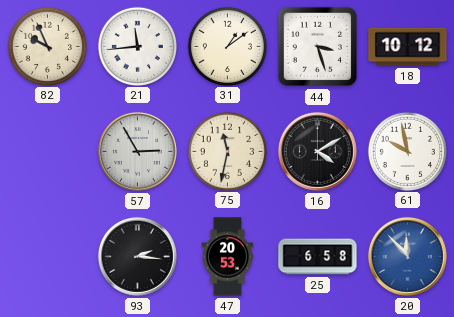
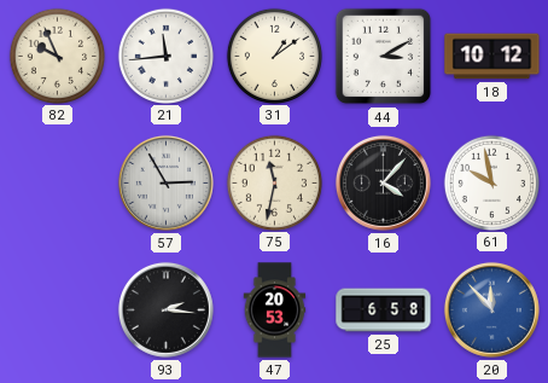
44: 3:27 -> 3:10 (384, 57)
16: 4:10 -> 4:07 (383, 182)
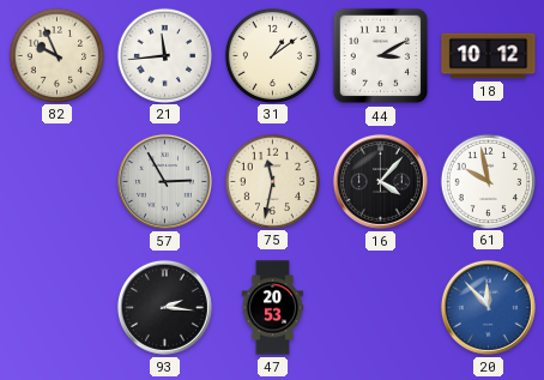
25: 6:58 -> none (384, 311)
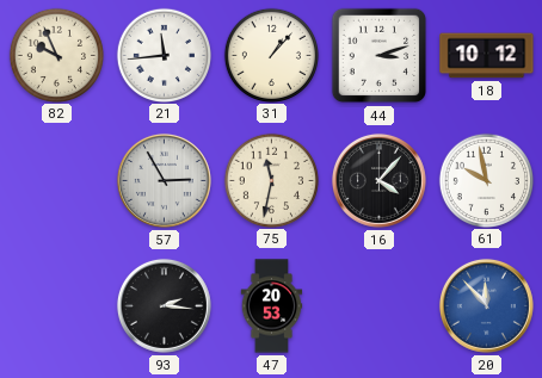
31: 1:09 -> 1:07 (271, 55)
44: 3:10 -> 3:12 (380, 56)
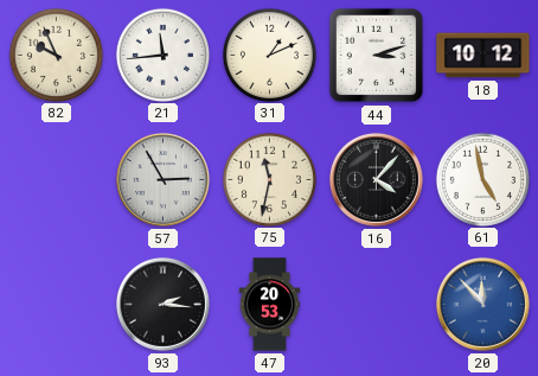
31: 1:07 -> 1:11 (269, 55)
61: 9:58 -> 4:58 (482, 179)
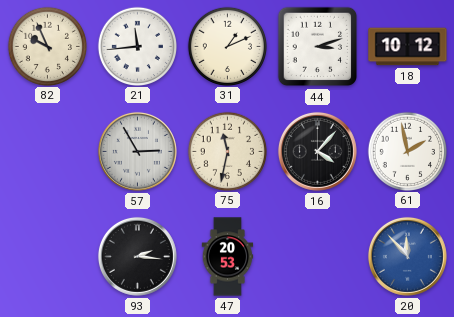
61: 4:58 -> 1:58 (407, 151)
